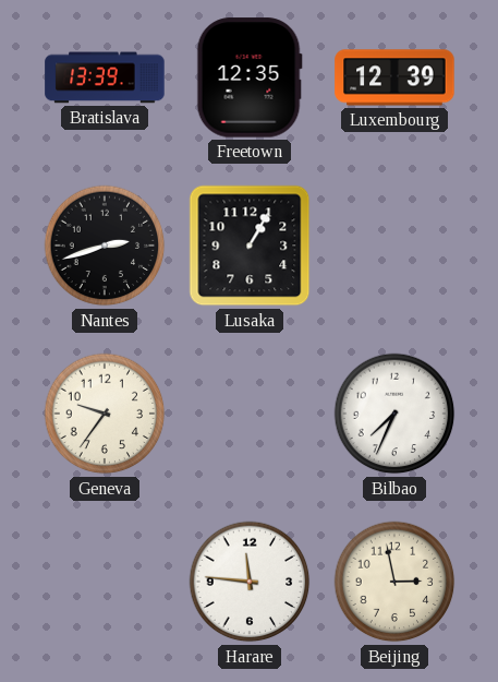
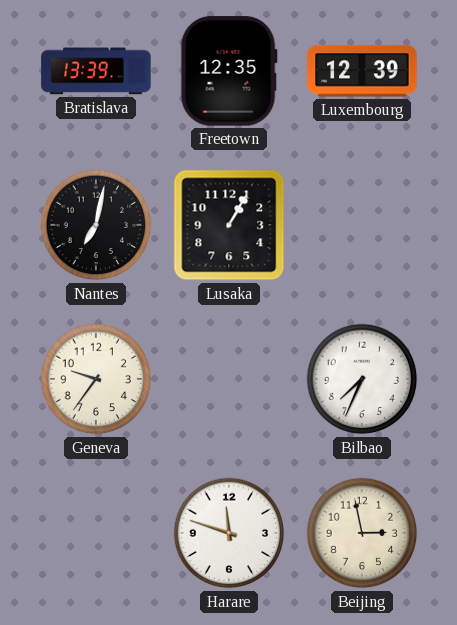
Nantes: 2:42 -> 7:02 (96, 225)
Harare: 11:46 -> 11:48 (229, 533)
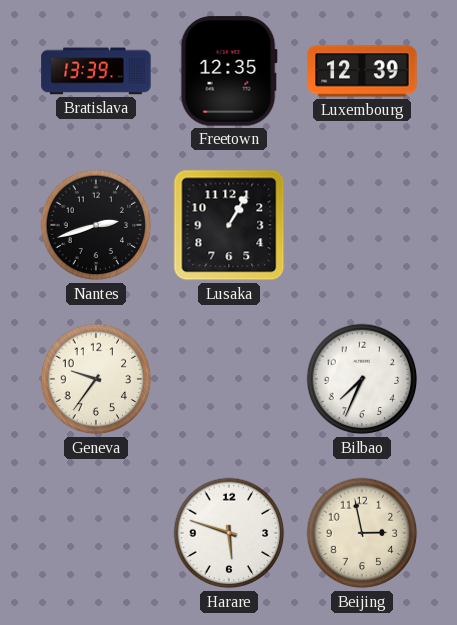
Nantes: 7:02 -> 2:42 (96, 225)
Harare: 11:48 -> 5:48 (229, 533)
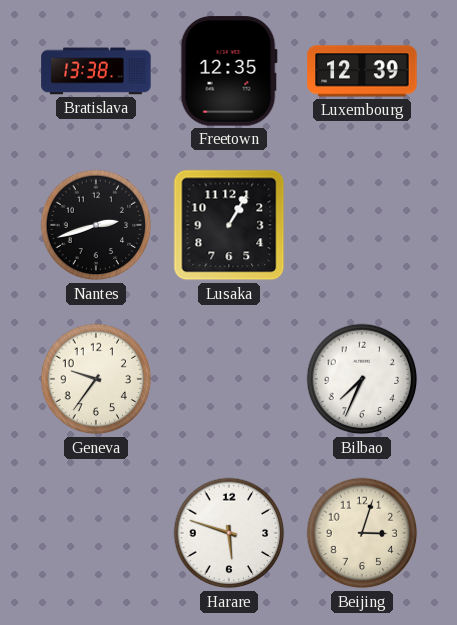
Bratislava: 13:39 -> 13:38 (96, 71)
Beijing: 2:58 -> 3:03 (362, 533)
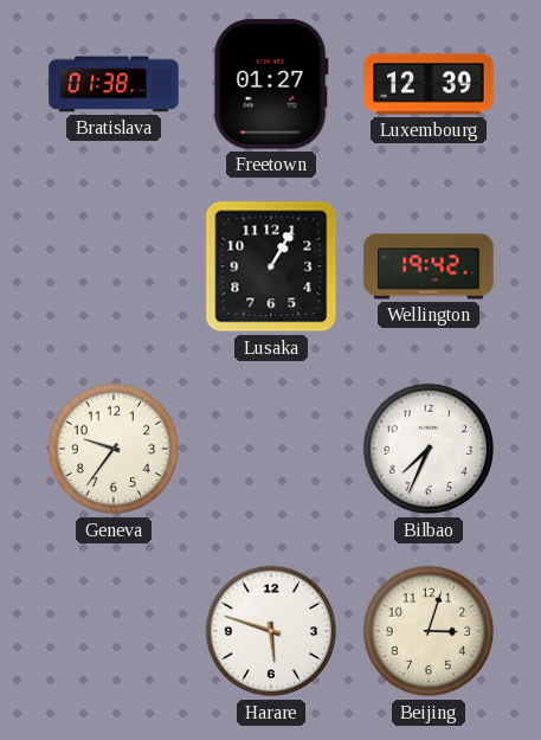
Bratislava: 13:38 -> 01:38 (114, 84)
Freetown: 12:35 -> 01:27 (271, 84)
Nantes: 2:42 -> none (96, 225)
Wellington: none -> 19:42 (429, 266)
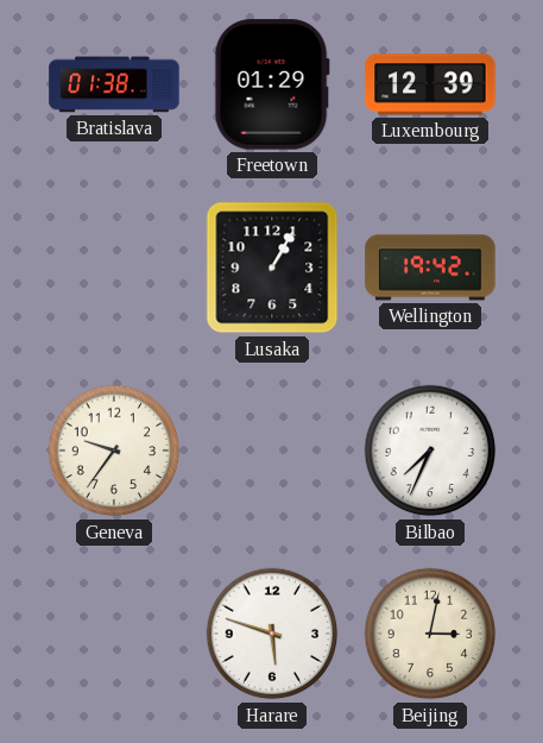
Freetown: 01:27 -> 01:29 (272, 84)
Beijing: 3:03 -> 3:02 (430, 634)
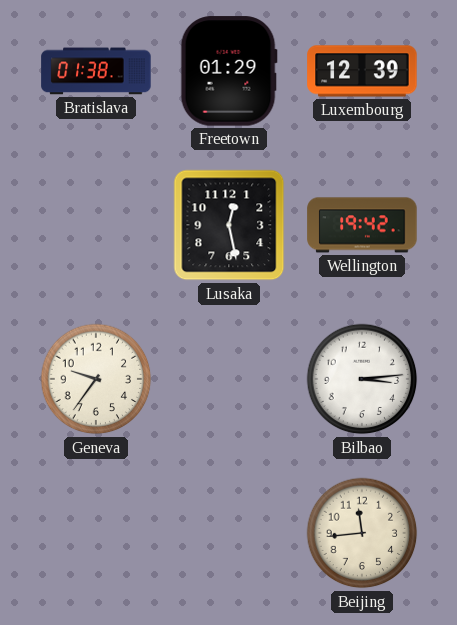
Lusaka: 1:05 -> 12:28 (229, 225)
Bilbao: 7:34 -> 3:14 (362, 379)
Harare: 5:48 -> none (272, 634)
Beijing: 3:02 -> 11:44 (362, 533)
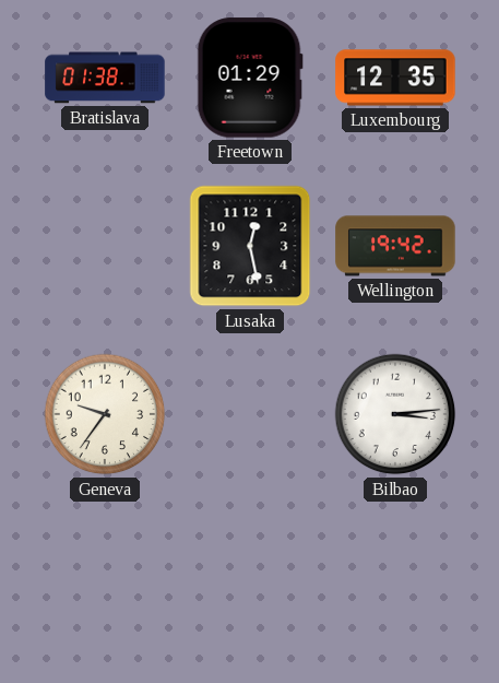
Luxembourg: 12:39 -> 12:35 (395, 78)
Beijing: 11:44 -> none (362, 533)
